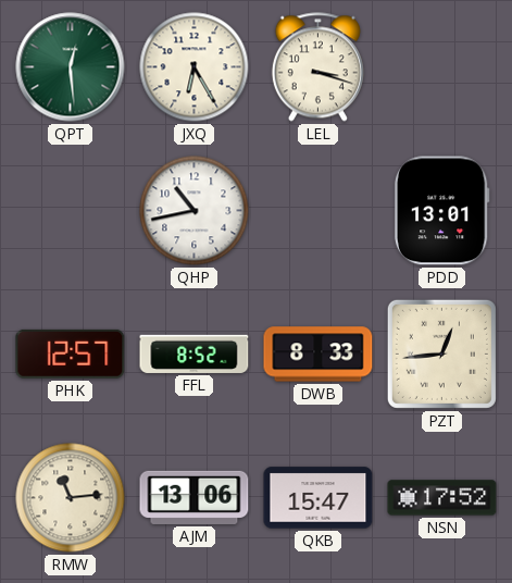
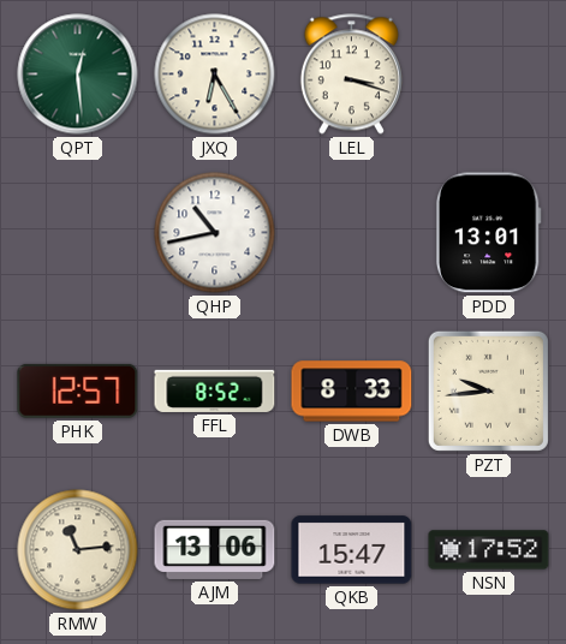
PZT: 12:44 -> 9:44 (488, 390)
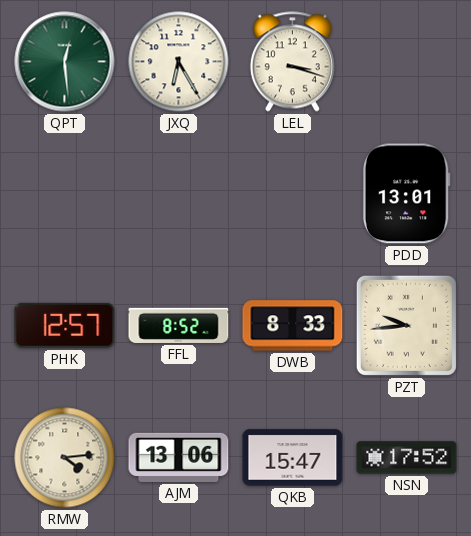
QHP: 10:43 -> none (215, 233)
RMW: 11:14 -> 4:14 (65, 458)
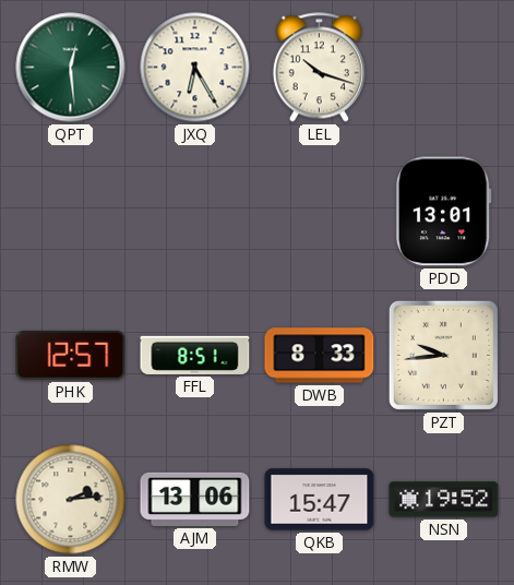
LEL: 3:18 -> 10:18 (319, 68)
FFL: 8:52 -> 8:51 (195, 355)
RMW: 4:14 -> 2:14 (71, 500)
NSN: 17:52 -> 19:52 (444, 500)
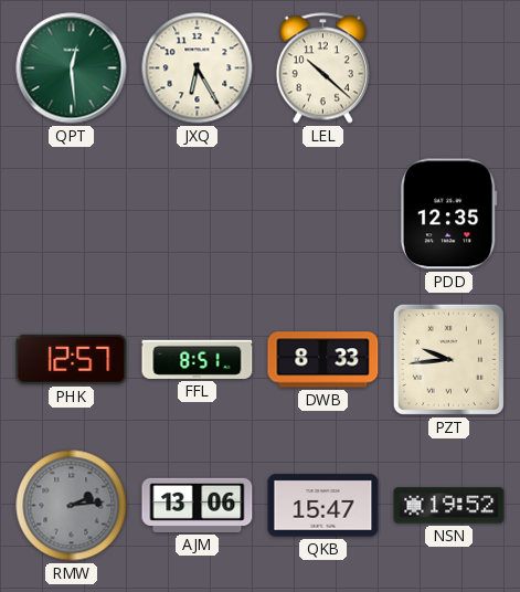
LEL: 10:18 -> 10:22 (322, 68)
PDD: 13:01 -> 12:35 (448, 214)
RMW dial: cream -> grey (72, 506)
